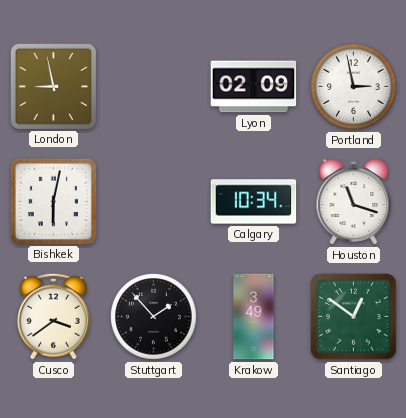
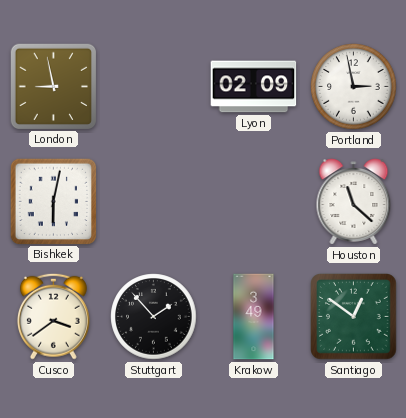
Calgary: 10:34 -> none (254, 202)
Houston: 11:18 -> 11:22 (354, 202)
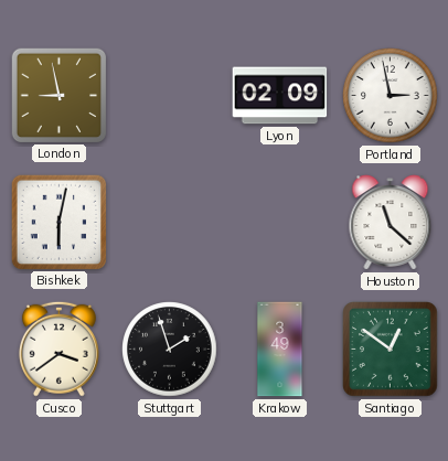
Stuttgart: 1:53 -> 1:57 (170, 350)
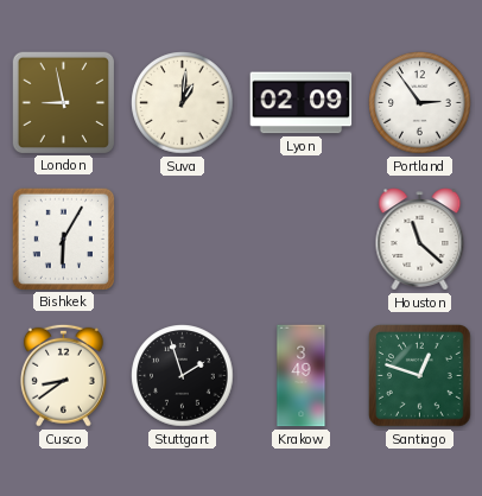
Suva: none -> 1:01 (183, 103)
Portland: 2:58 -> 2:54 (420, 103)
Bishkek: 6:02 -> 6:05 (63, 239)
Cusco: 3:39 -> 8:39 (63, 375)
Santiago: 12:51 -> 12:48 (420, 376)
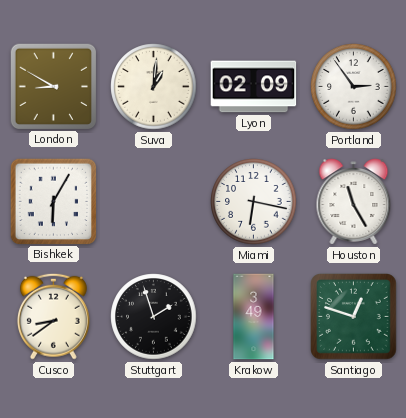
London: 8:58 -> 8:50 (53, 86)
Miami: none -> 6:17 (254, 202)
Houston: 11:22 -> 11:25 (354, 202)
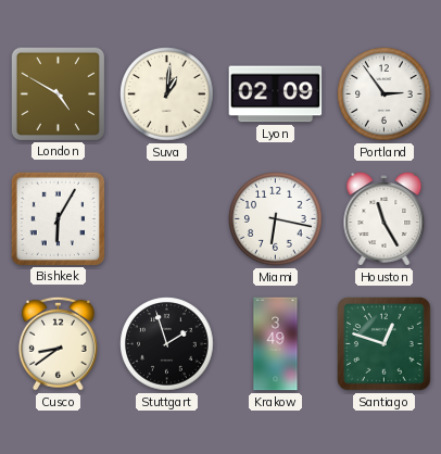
London: 8:50 -> 4:50 (58, 93)
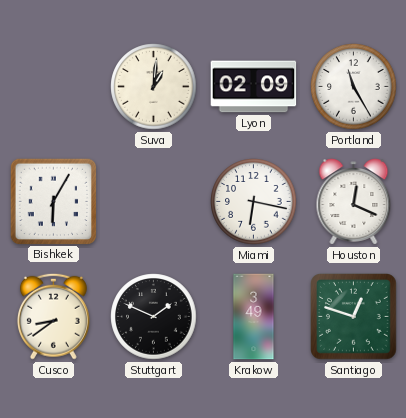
London: 4:50 -> none (58, 93)
Portland: 2:54 -> 11:25 (354, 87)
Houston: 11:25 -> 12:19 (354, 202)
Stuttgart: 1:57 -> 1:49 (154, 317)
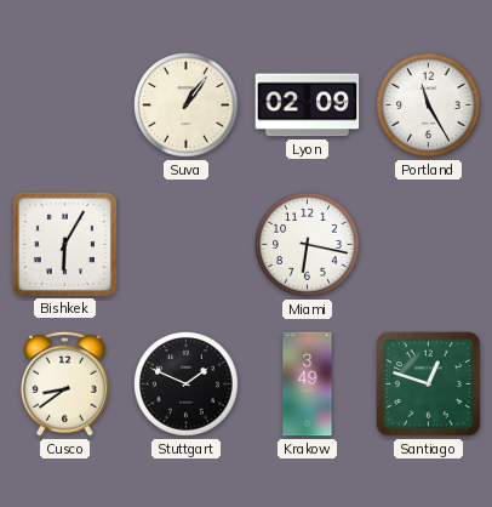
Suva: 1:01 -> 1:06 (187, 106)
Houston: 12:19 -> none (354, 202)
